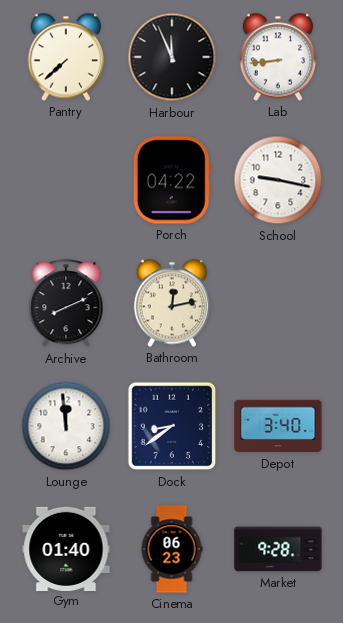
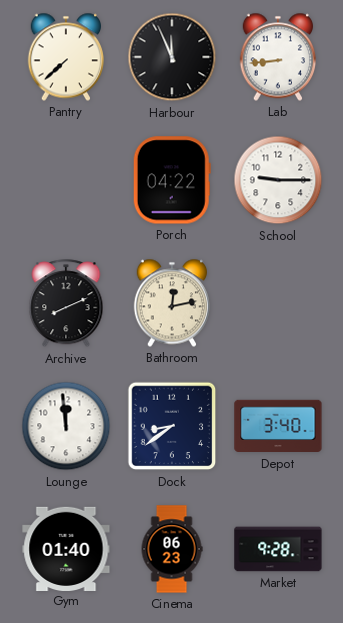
School: 9:17 -> 9:15 (278, 180)
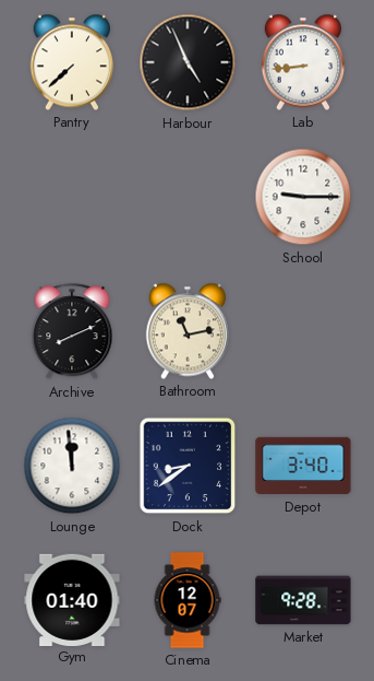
Harbour: 11:56 -> 4:56 (188, 62)
Porch: 04:22 -> none (172, 180)
Bathroom: 12:13 -> 11:13 (186, 331)
Cinema: 06:23 -> 12:07 (188, 600)
